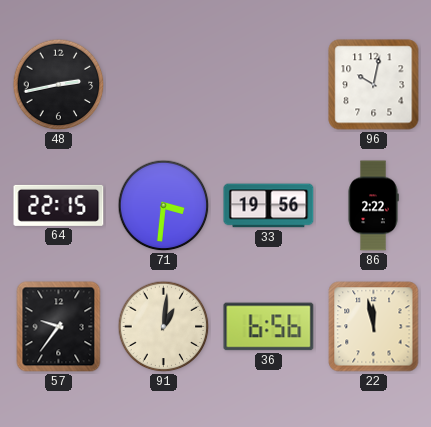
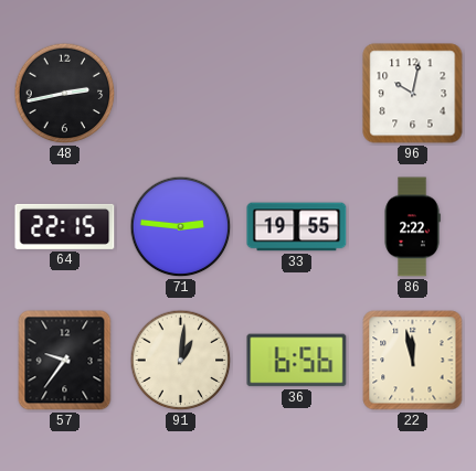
71: 3:31 -> 2:46 (181, 227)
33: 19:56 -> 19:55 (297, 227)
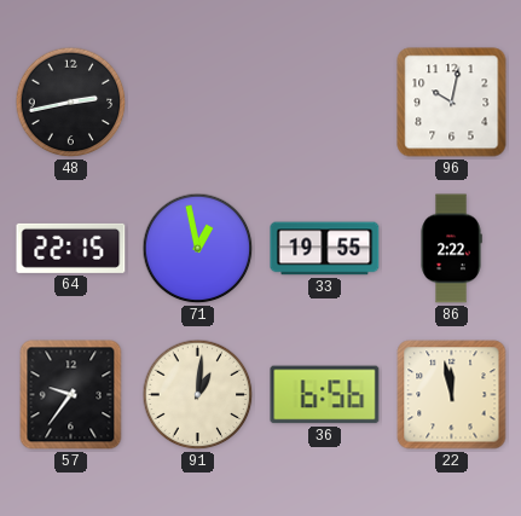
71: 2:46 -> 12:58 (198, 249)
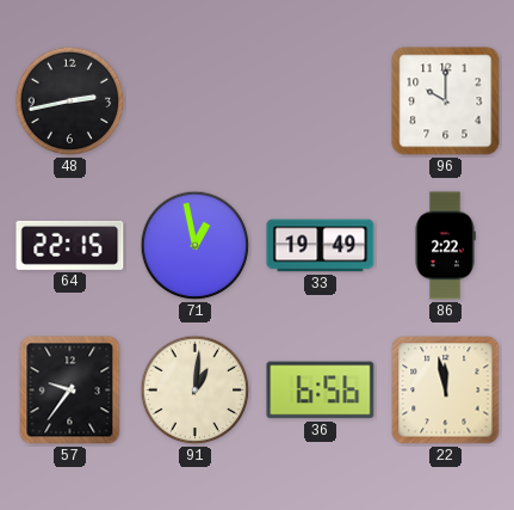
96: 10:02 -> 10:00 (446, 102)
33: 19:55 -> 19:49 (321, 246)
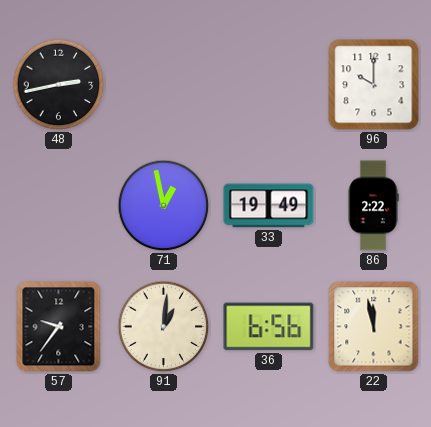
64: 22:15 -> none (70, 245)
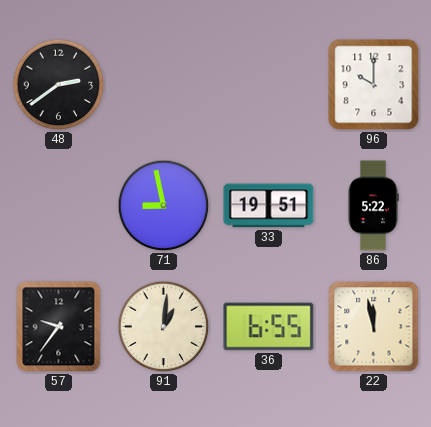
48: 2:43 -> 2:39 (59, 85)
71: 12:58 -> 8:58 (164, 206)
33: 19:49 -> 19:51 (269, 206)
86: 2:22 -> 5:22 (373, 206)
36: 6:56 -> 6:55 (269, 327)
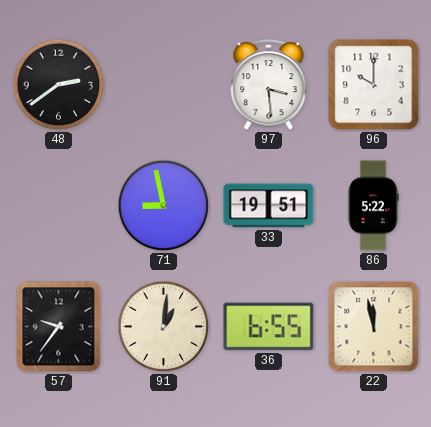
97: none -> 3:29 (269, 85)
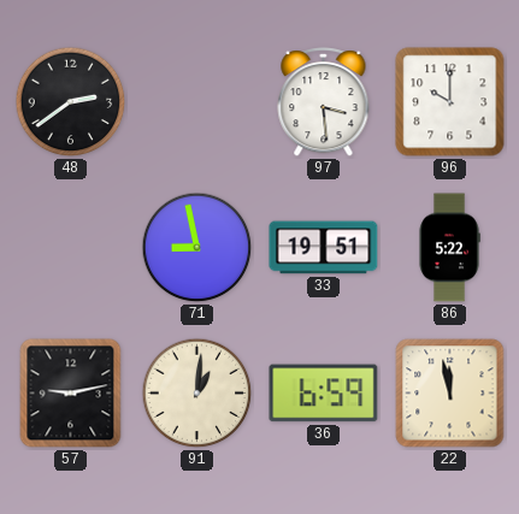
57: 9:36 -> 9:13 (71, 394)
36: 6:55 -> 6:59 (324, 394)
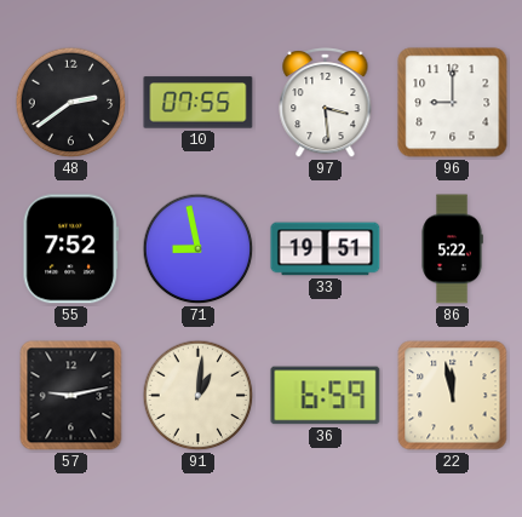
10: none -> 07:55 (199, 103)
96: 10:00 -> 9:00 (453, 103)
55: none -> 7:52 (70, 249)
